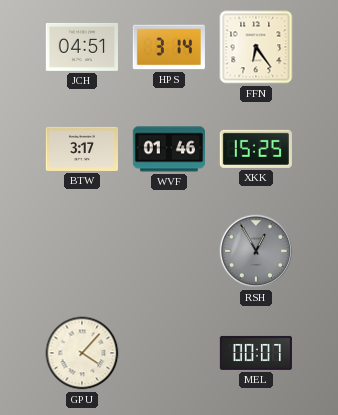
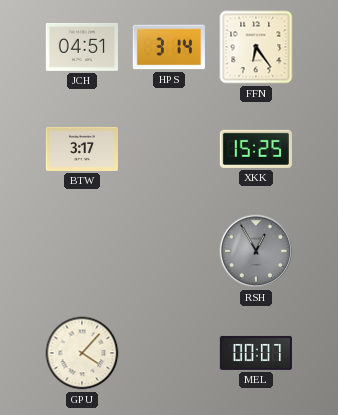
WVF: 01:46 -> none (168, 149)
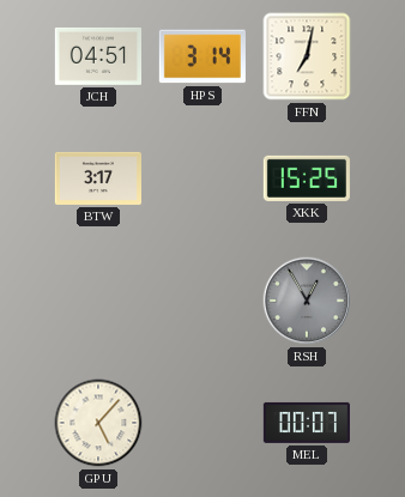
FFN: 6:24 -> 7:02 (307, 56)
GPU: 4:07 -> 5:07 (98, 423)
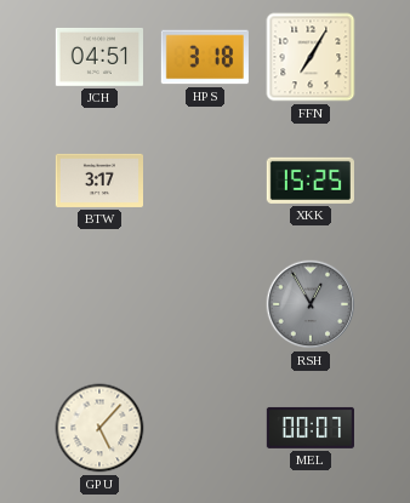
HPS: 3:14 -> 3:18 (205, 57)
FFN: 7:02 -> 7:05 (311, 57)
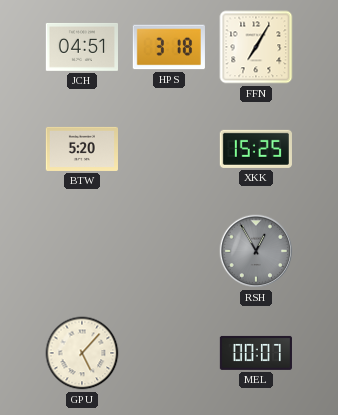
BTW: 3:17 -> 5:20 (81, 149)
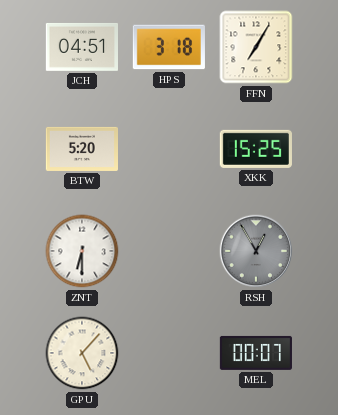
ZNT: none -> 6:30 (82, 251)
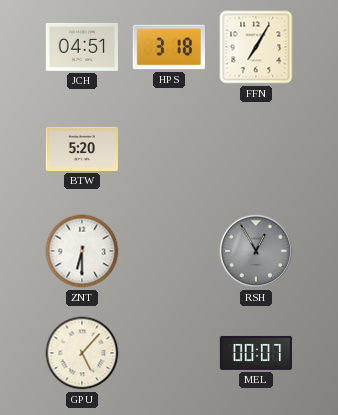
XKK: 15:25 -> none (256, 149)
